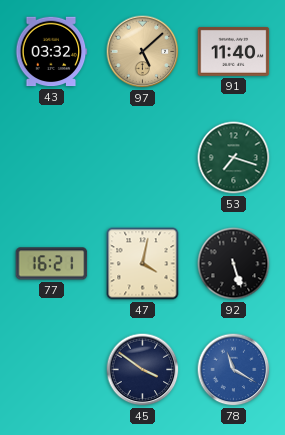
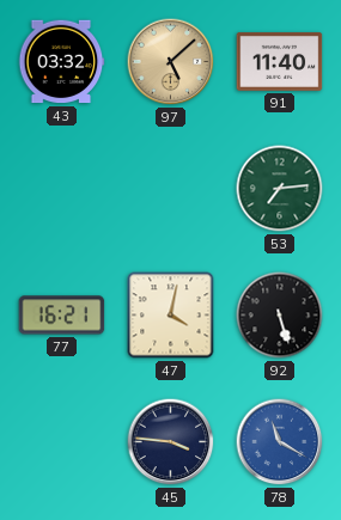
53: 7:18 -> 7:14 (280, 189)
45: 3:51 -> 3:46 (171, 442)
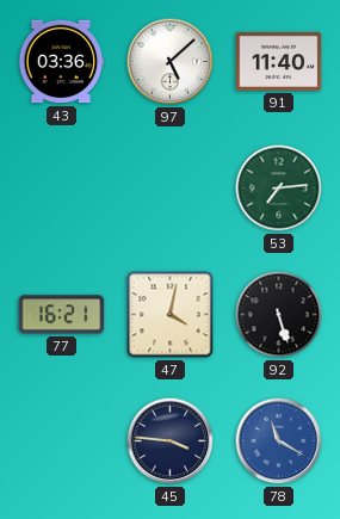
43: 03:32 -> 03:36 (61, 62)
97 dial: champagne -> white (171, 62)
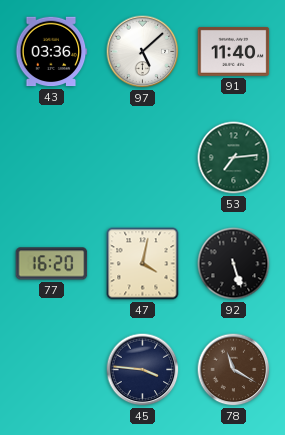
77: 16:21 -> 16:20 (52, 264)
78 dial: blue -> brown (234, 370)
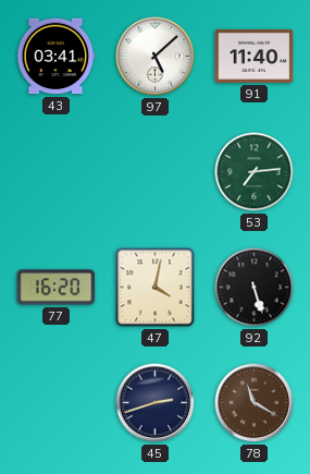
43: 03:36 -> 03:41 (55, 57)
45: 3:46 -> 2:42 (156, 403)
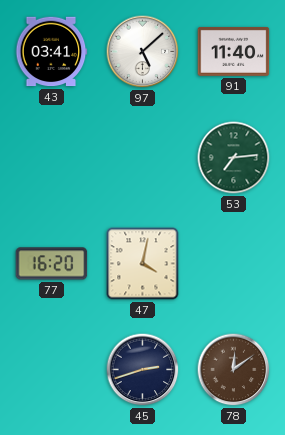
92: 5:27 -> none (255, 288)
78: 11:20 -> 12:09 (234, 370)
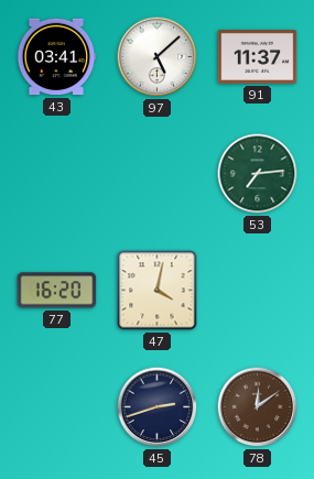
91: 11:40 -> 11:37 (258, 56)
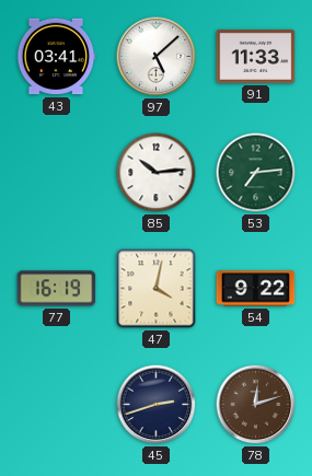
91: 11:37 -> 11:33 (256, 56)
85: none -> 10:14 (157, 173)
77: 16:20 -> 16:19 (57, 289)
54: none -> 9:22 (256, 289)
78: 12:09 -> 12:12 (256, 405)
